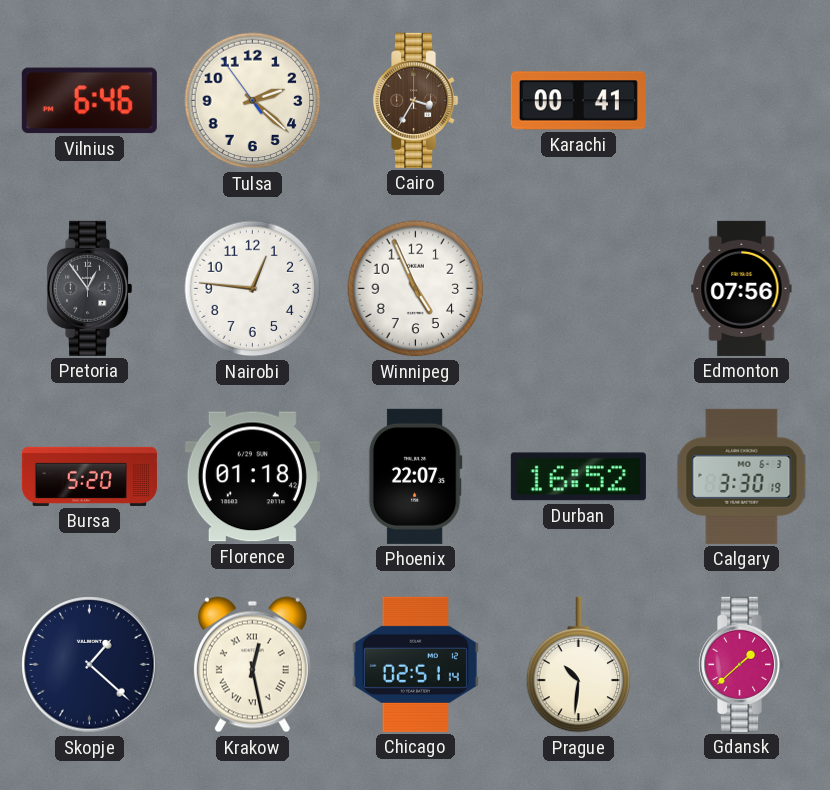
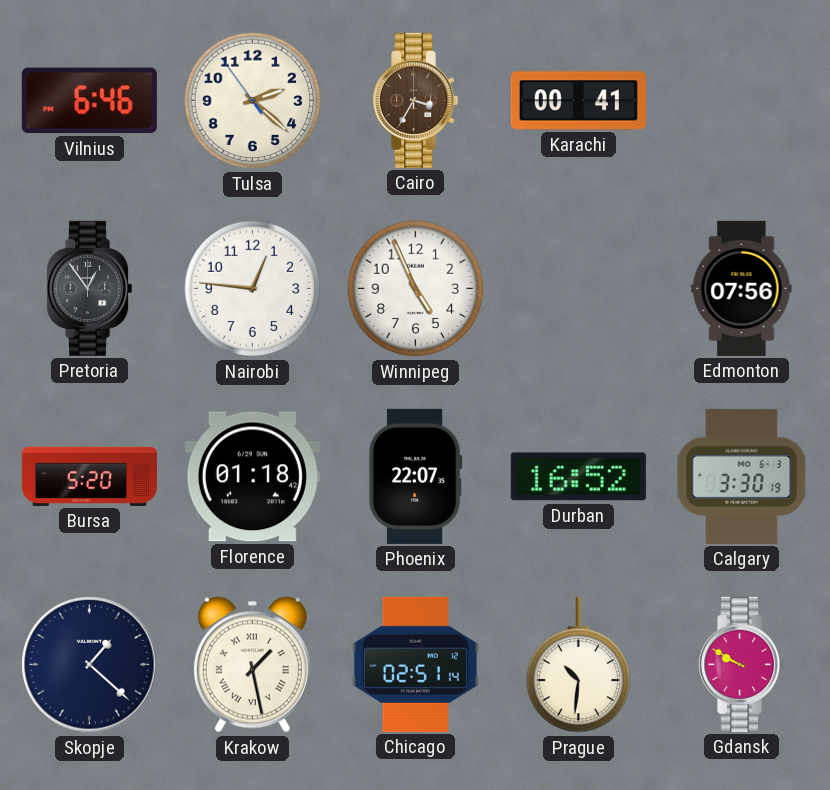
Krakow: 12:28 -> 1:28 (252, 665)
Gdansk: 1:38 -> 9:50 (742, 664)
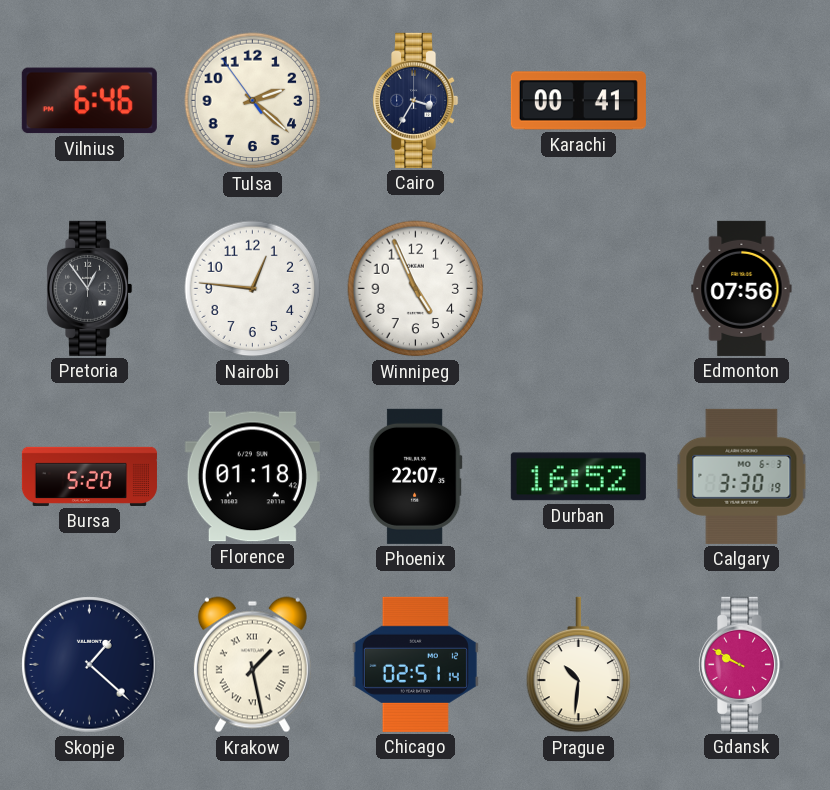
Cairo dial: brown -> navy (416, 100)
